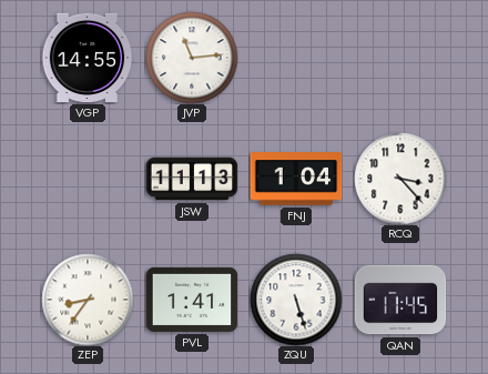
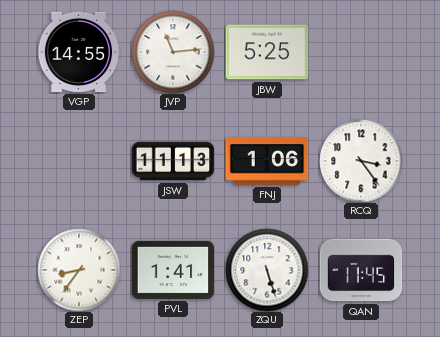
JBW: none -> 5:25 (267, 52)
FNJ: 1:04 -> 1:06 (267, 161)
RCQ: 3:23 -> 3:24 (361, 161)
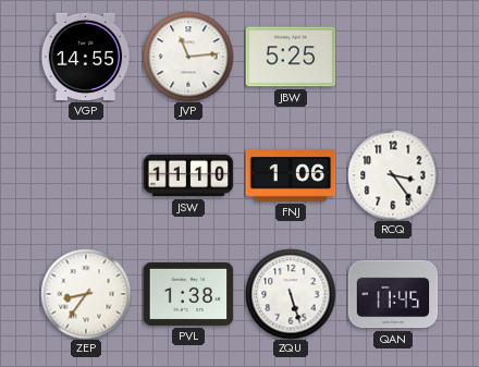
JSW: 11:13 -> 11:10 (188, 175)
PVL: 1:41 -> 1:38 (188, 294)
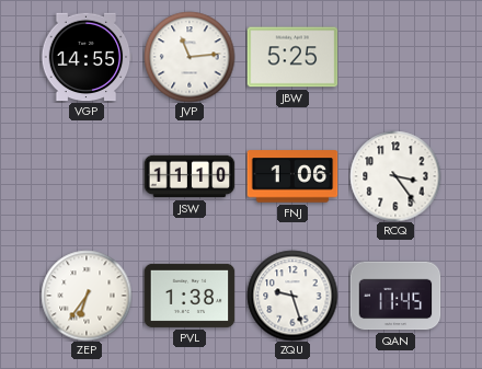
ZEP: 8:36 -> 6:36 (87, 296)
ZQU: 5:27 -> 9:27 (292, 296)
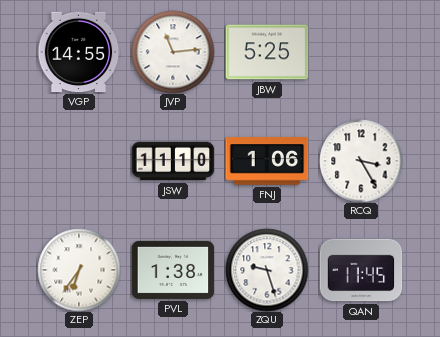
RCQ: 3:24 -> 3:25 (361, 161)
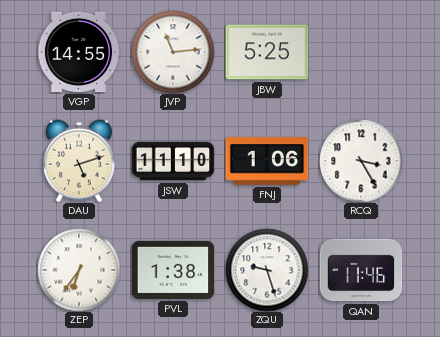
DAU: none -> 5:12 (79, 161)
QAN: 11:45 -> 11:46 (361, 270)
